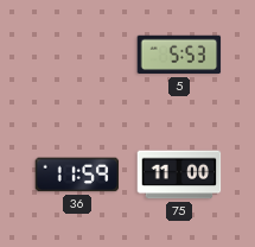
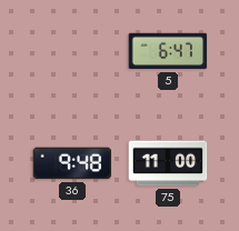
5: 5:53 -> 6:47 (168, 51)
36: 11:59 -> 9:48 (72, 163)
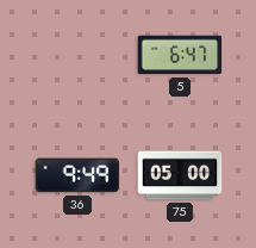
36: 9:48 -> 9:49 (77, 175)
75: 11:00 -> 05:00 (180, 175)
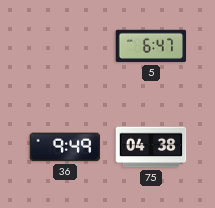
75: 05:00 -> 04:38 (151, 147)
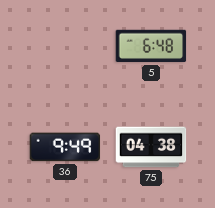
5: 6:47 -> 6:48 (151, 46)
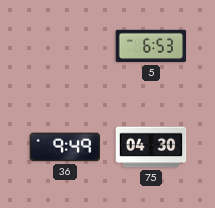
5: 6:48 -> 6:53 (151, 46)
75: 04:38 -> 04:30 (151, 147)
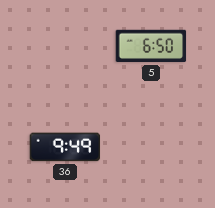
5: 6:53 -> 6:50 (151, 46)
75: 04:30 -> none (151, 147)
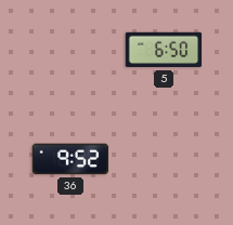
36: 9:49 -> 9:52 (70, 159)
